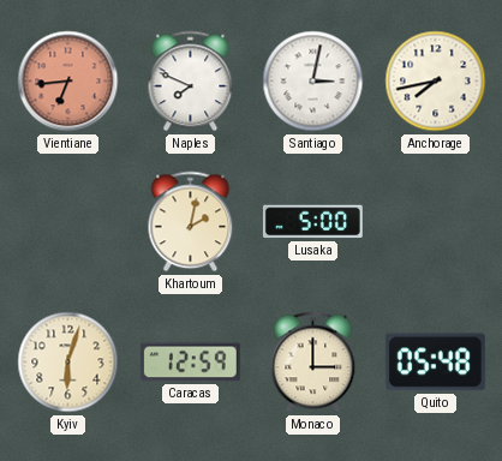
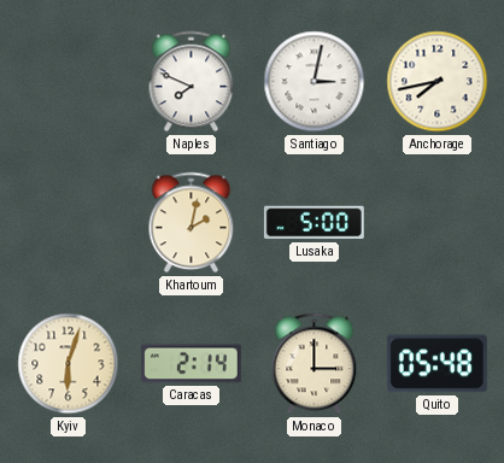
Vientiane: 6:44 -> none (68, 82)
Caracas: 12:59 -> 2:14 (191, 364)
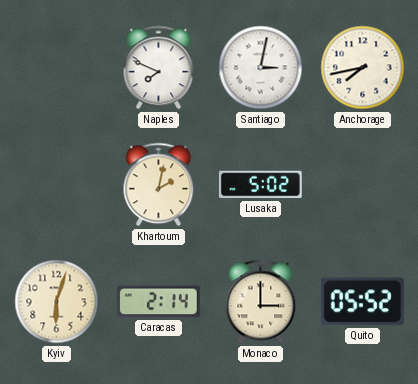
Lusaka: 5:00 -> 5:02 (260, 185)
Quito: 05:48 -> 05:52 (362, 302)
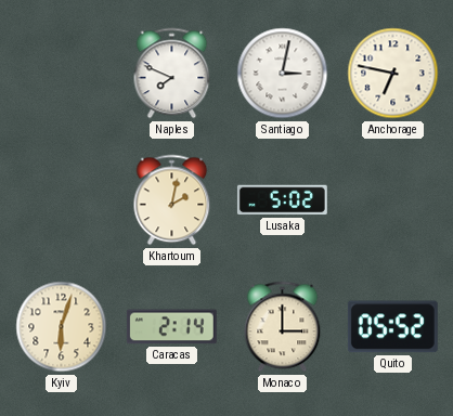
Anchorage: 7:43 -> 6:47 (393, 74)
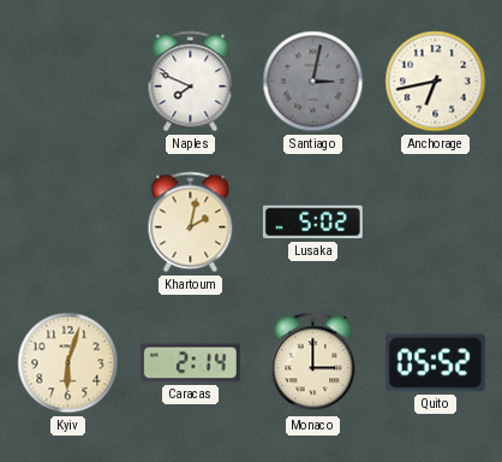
Santiago dial: white -> grey (313, 82)
Anchorage: 6:47 -> 6:43 (436, 82)
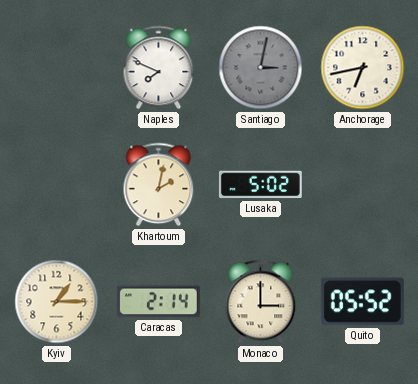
Kyiv: 6:03 -> 1:15 (57, 302)
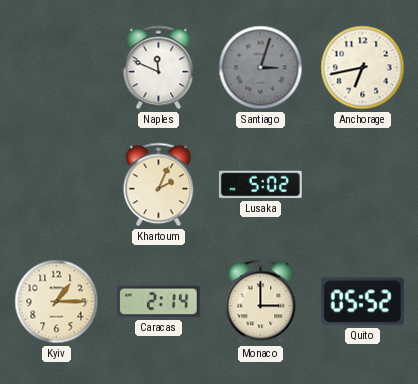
Naples: 7:49 -> 11:49 (159, 68)
Santiago: 3:02 -> 3:03 (261, 68)
Khartoum: 2:02 -> 2:04 (159, 185)
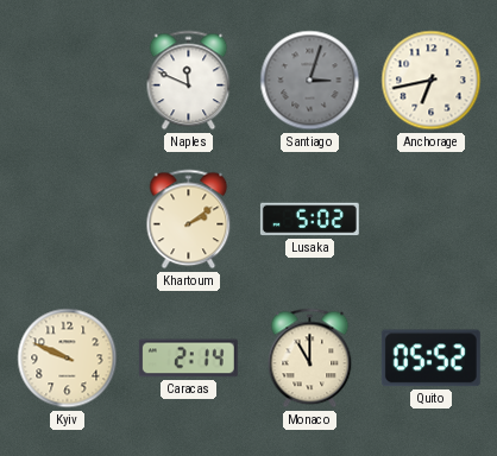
Khartoum: 2:04 -> 2:09 (189, 220)
Kyiv: 1:15 -> 9:49 (68, 359)
Monaco: 3:00 -> 11:00 (310, 359)
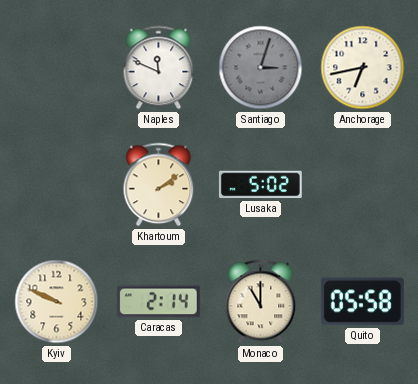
Quito: 05:52 -> 05:58 (362, 302)
